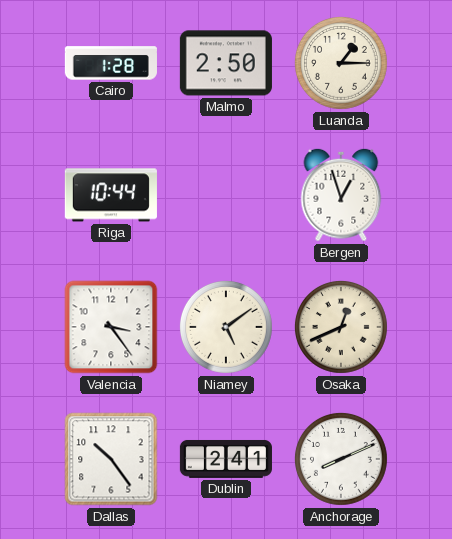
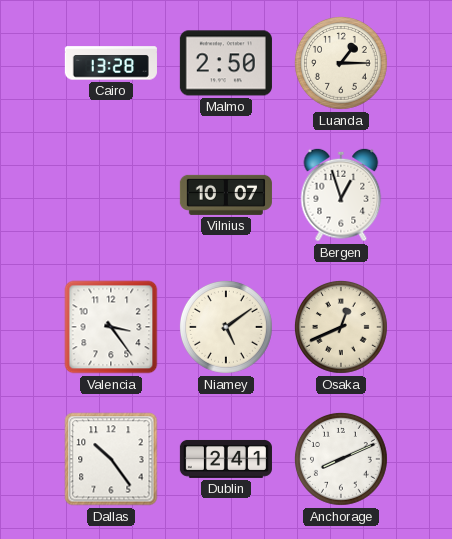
Cairo: 1:28 -> 13:28 (111, 63)
Riga: 10:44 -> none (111, 195)
Vilnius: none -> 10:07 (226, 195)
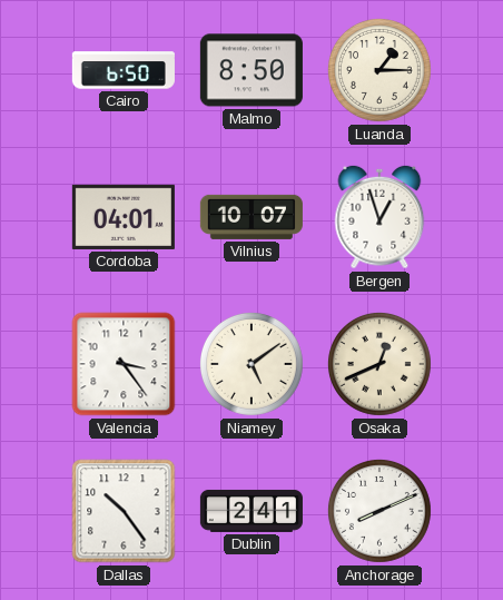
Cairo: 13:28 -> 6:50 (124, 70)
Malmo: 2:50 -> 8:50 (251, 70)
Cordoba: none -> 04:01 (124, 217)
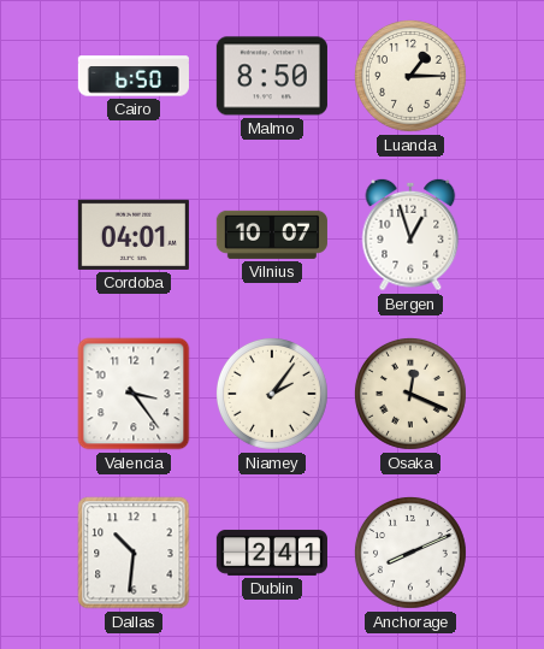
Niamey: 5:09 -> 2:06 (272, 394)
Osaka: 12:41 -> 12:19 (410, 394)
Dallas: 10:24 -> 10:31 (134, 553)
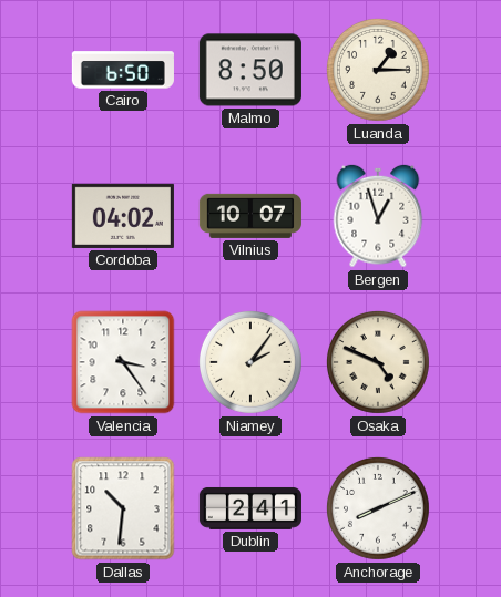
Cordoba: 04:01 -> 04:02 (123, 216)
Osaka: 12:19 -> 4:49 (378, 362)
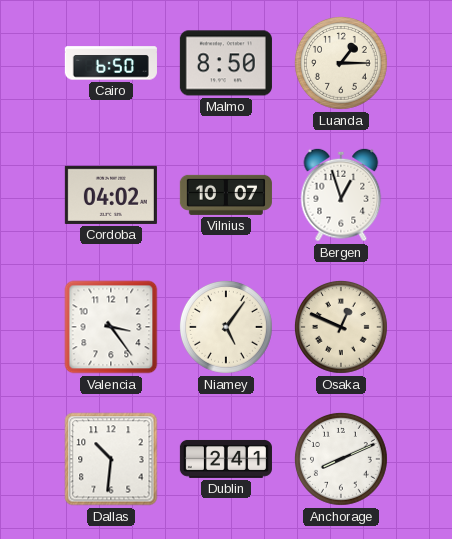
Niamey: 2:06 -> 5:06 (226, 327)
Osaka: 4:49 -> 12:49 (341, 327)
